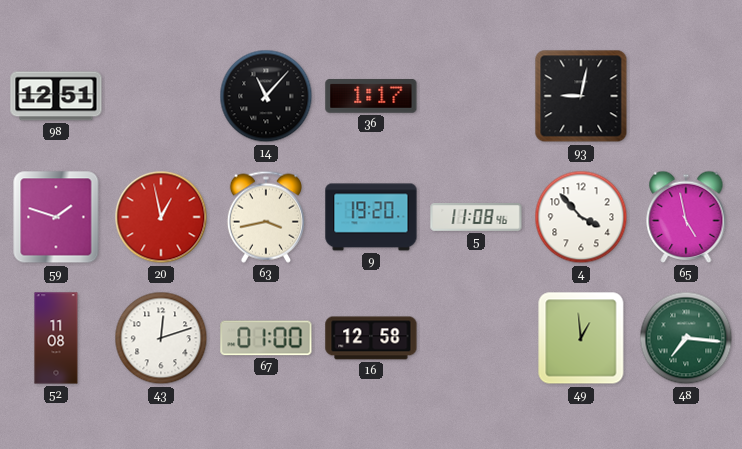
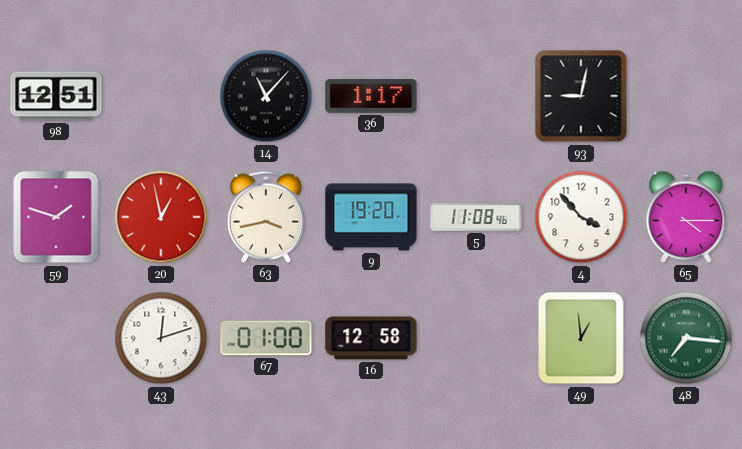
65: 4:58 -> 4:15 (686, 217)
52: 11:08 -> none (56, 338)
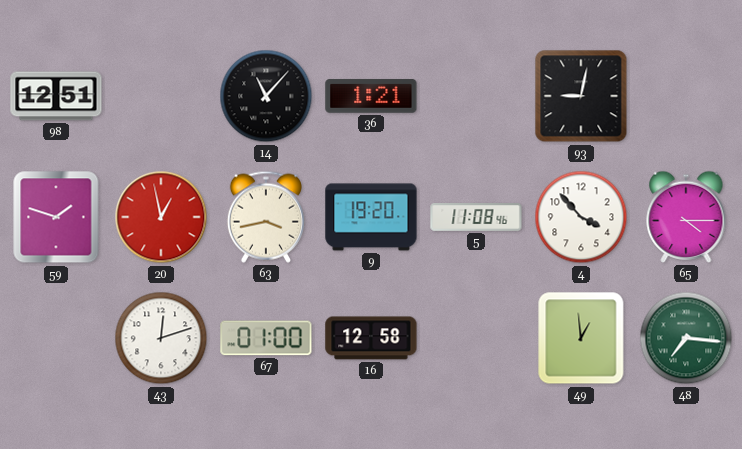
36: 1:17 -> 1:21 (371, 97)
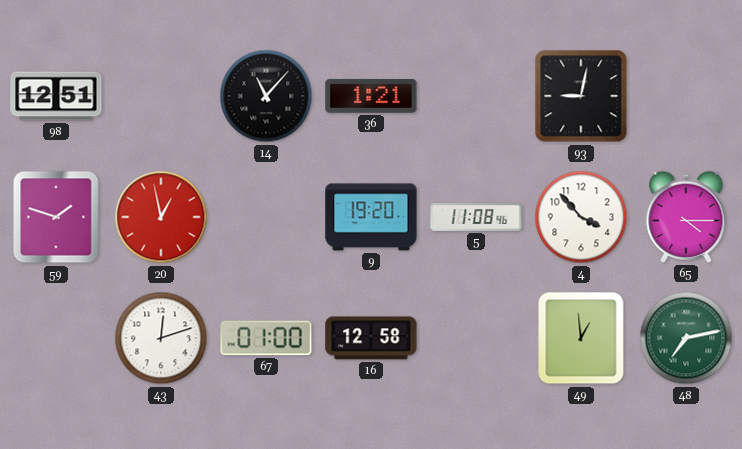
63: 3:43 -> none (266, 217)
48: 7:16 -> 7:13 (686, 338)
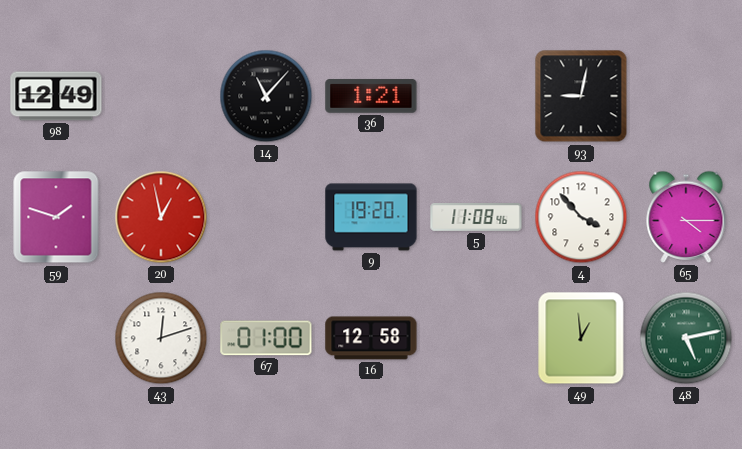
98: 12:51 -> 12:49 (56, 96)
48: 7:13 -> 5:13 (686, 338)
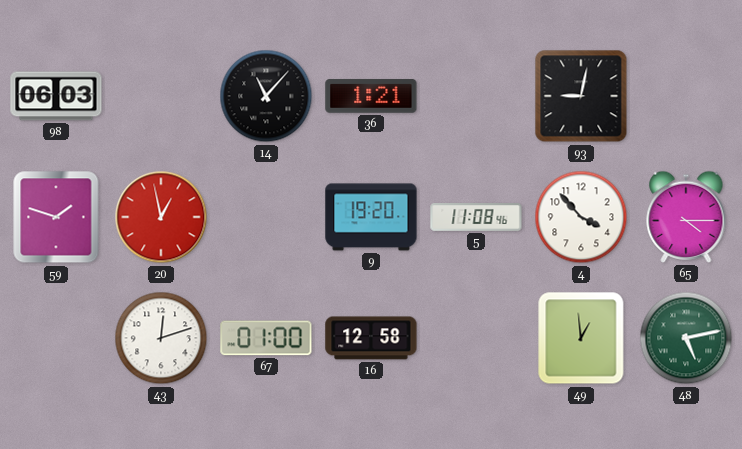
98: 12:49 -> 06:03 (56, 96)
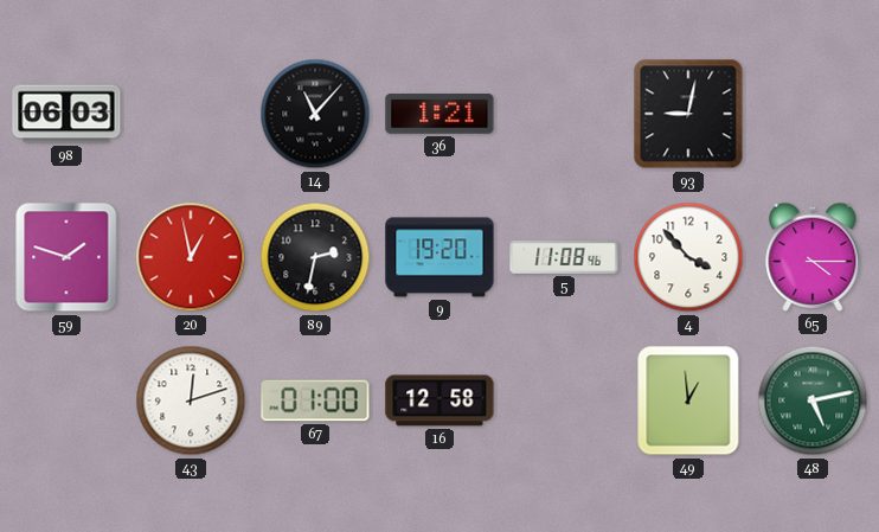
89: none -> 2:32 (315, 257)
